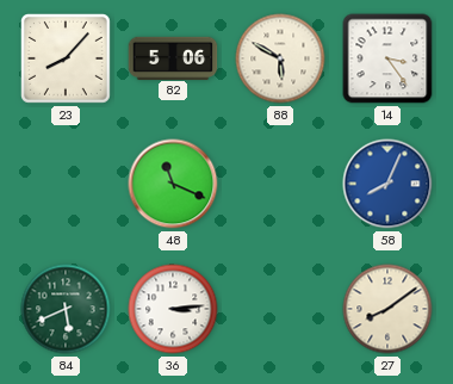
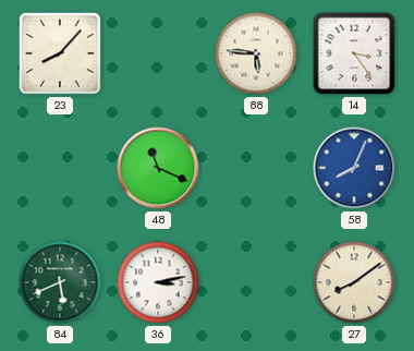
82: 5:06 -> none (173, 57)
88: 5:50 -> 5:46 (256, 53)
36: 3:14 -> 3:13 (158, 282)
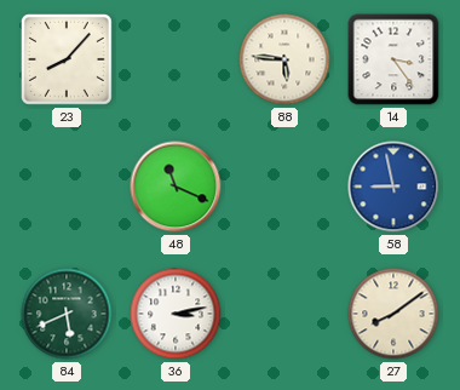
58: 8:04 -> 8:58 (393, 187)
